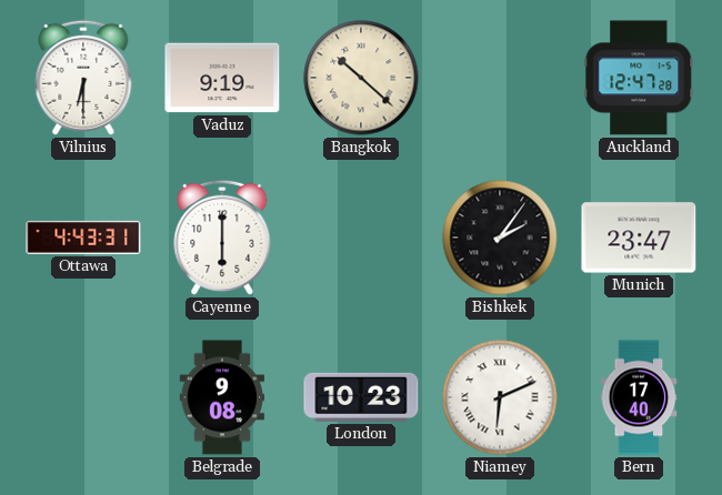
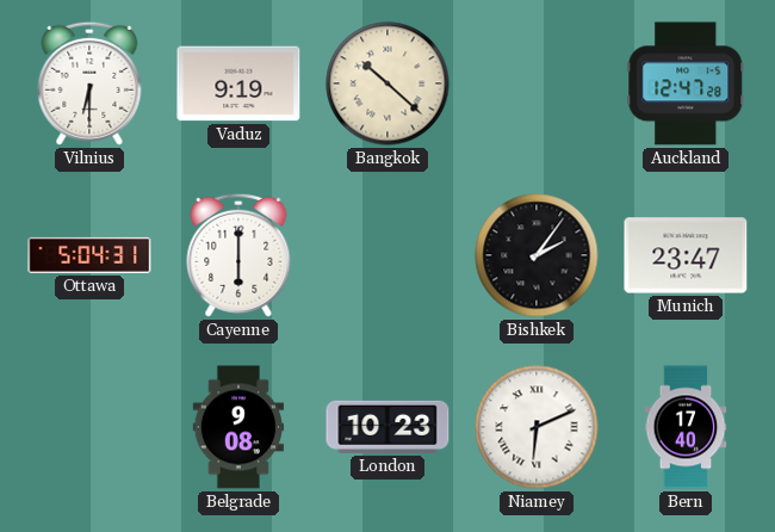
Ottawa: 4:43 -> 5:04 (89, 255)
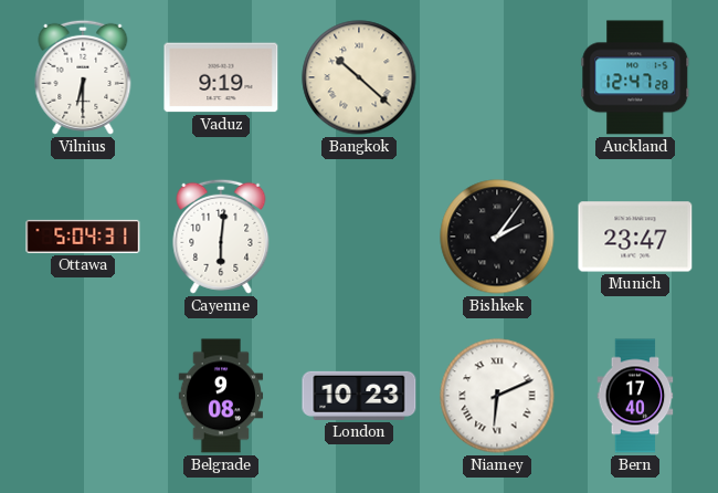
Cayenne: 6:00 -> 6:01 (221, 237)
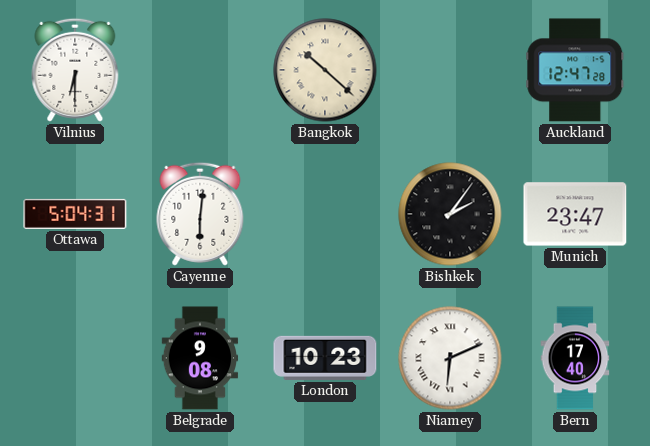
Vaduz: 9:19 -> none (221, 77)
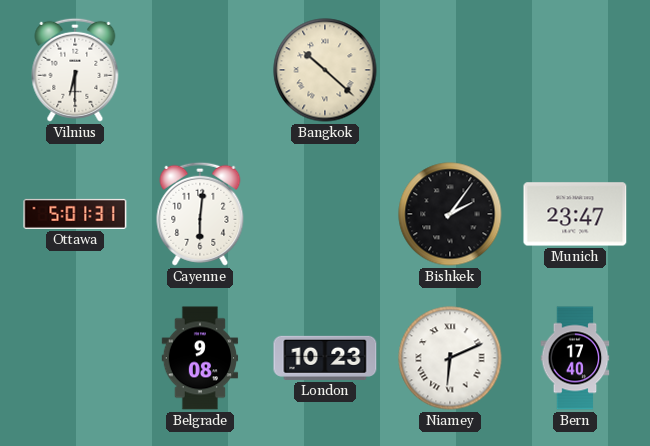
Auckland: 12:47 -> none (575, 70)
Ottawa: 5:04 -> 5:01 (75, 214)
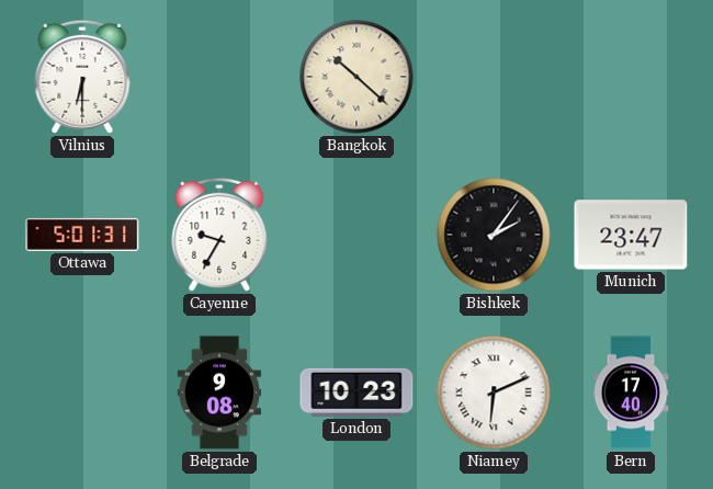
Cayenne: 6:01 -> 9:35 (219, 235)
